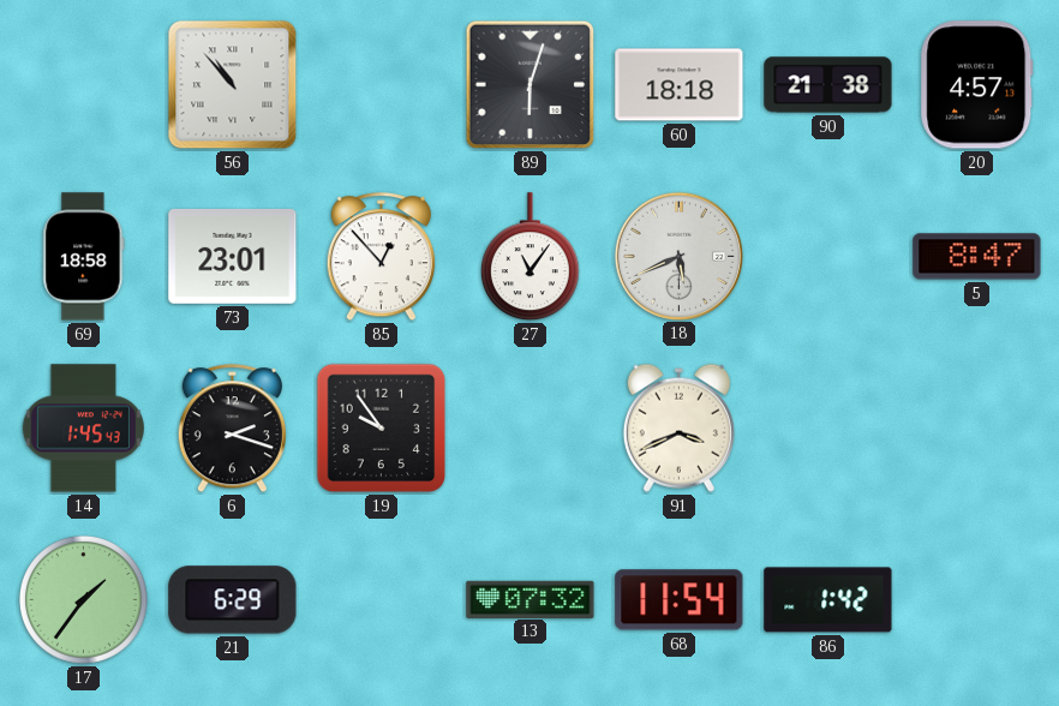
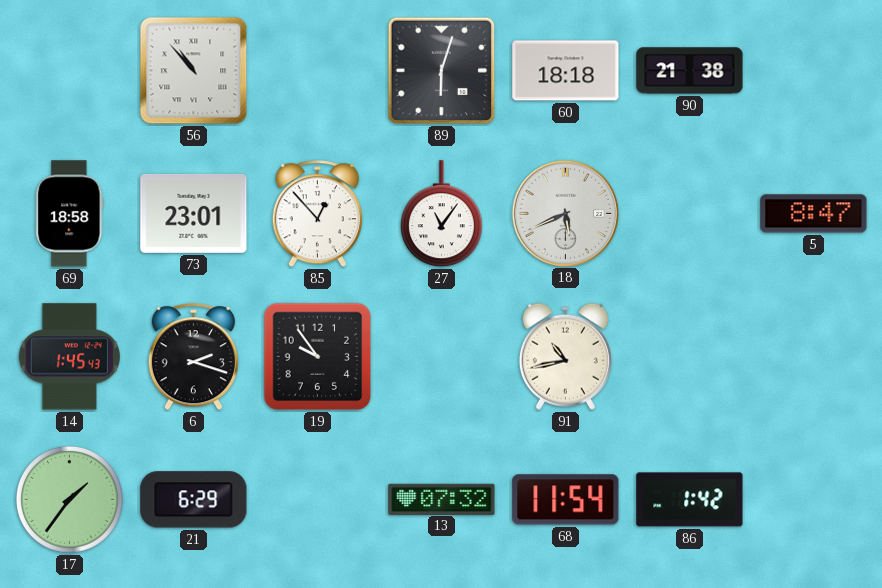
20: 4:57 -> none (977, 85)
91: 3:41 -> 10:43 (565, 356)
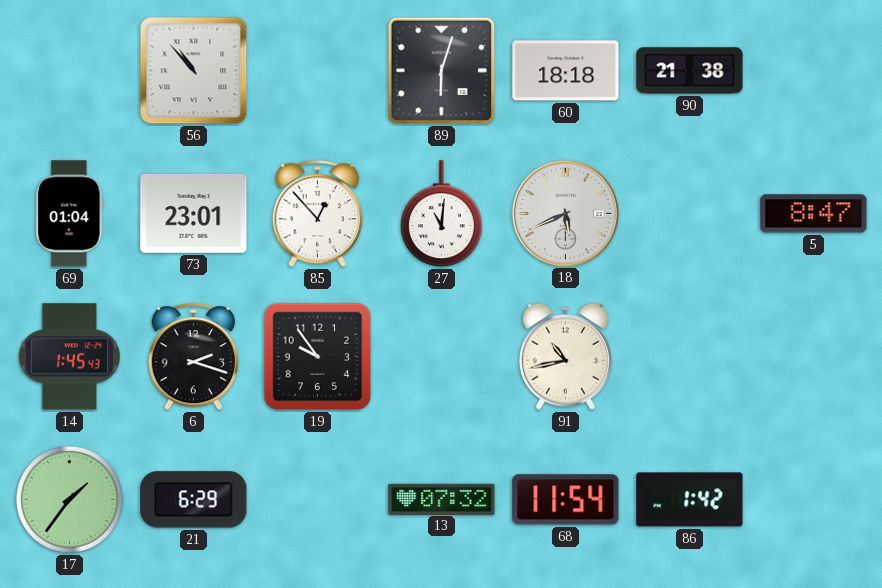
69: 18:58 -> 01:04 (70, 214)
27: 11:06 -> 11:01 (441, 214)
